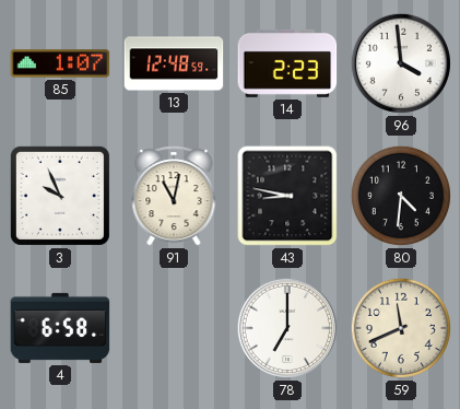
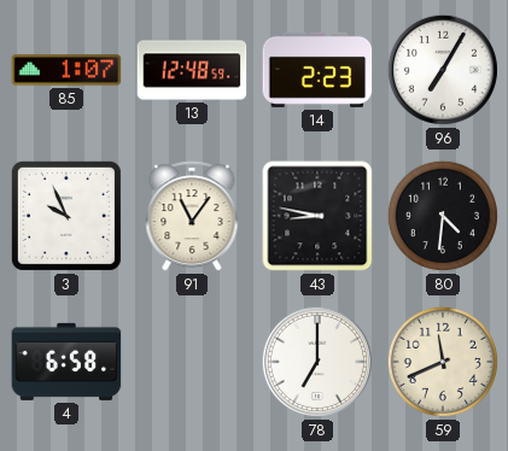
96: 3:59 -> 7:05 (443, 70)
91: 11:02 -> 11:06 (192, 216)
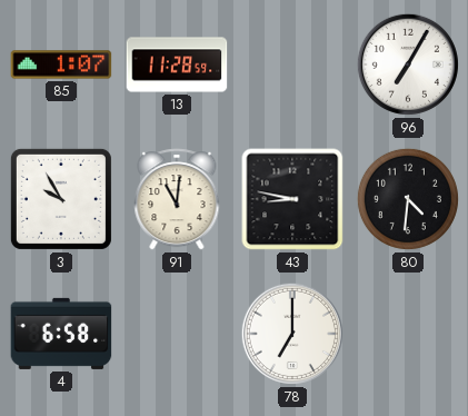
13: 12:48 -> 11:28 (177, 65)
14: 2:23 -> none (317, 70)
3: 9:56 -> 9:55 (61, 199)
91: 11:06 -> 11:01 (177, 199)
59: 11:41 -> none (443, 362)
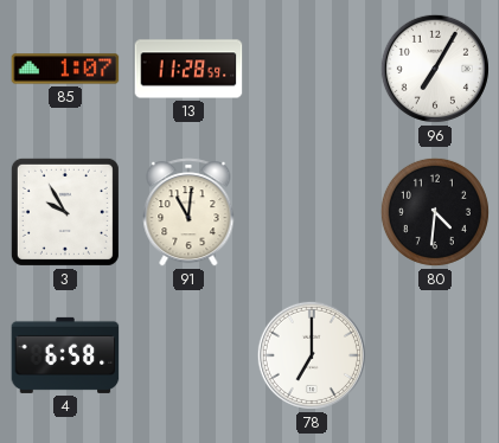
43: 8:47 -> none (292, 199)
